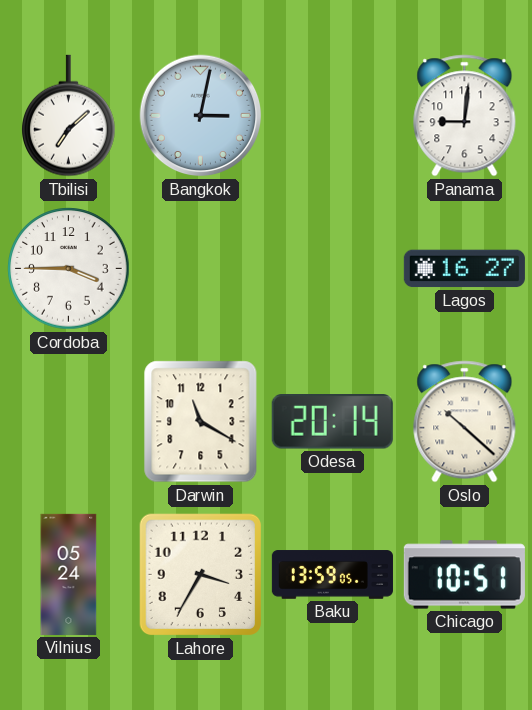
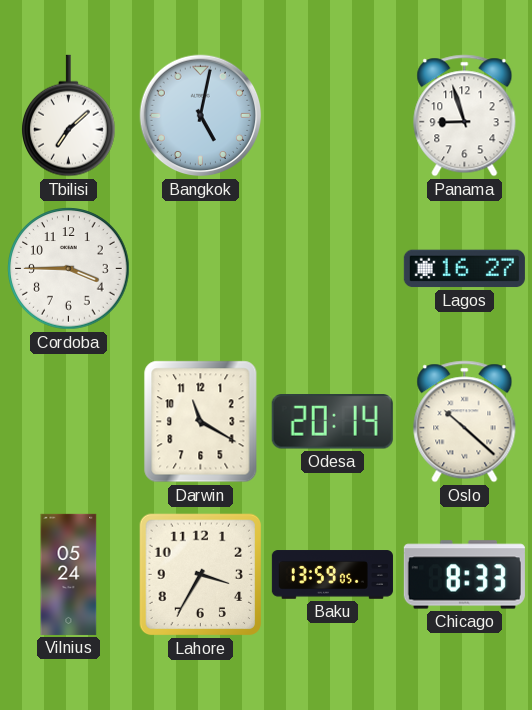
Bangkok: 3:02 -> 5:02 (201, 116)
Panama: 9:01 -> 8:57 (465, 116)
Chicago: 10:51 -> 8:33 (464, 575)
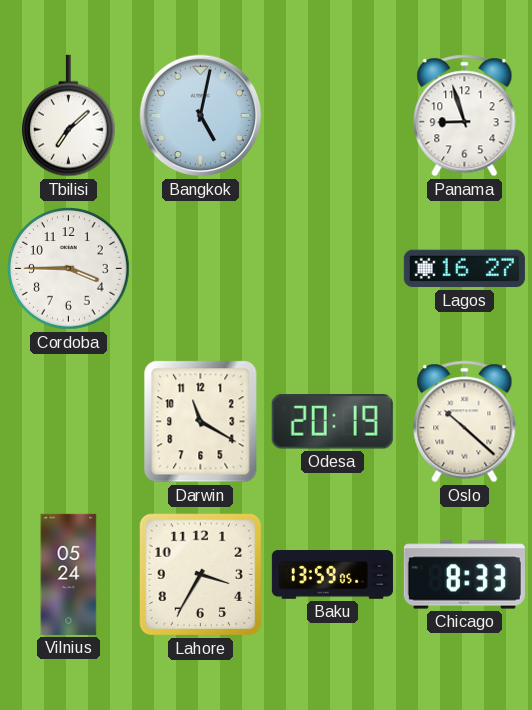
Odesa: 20:14 -> 20:19 (332, 422)
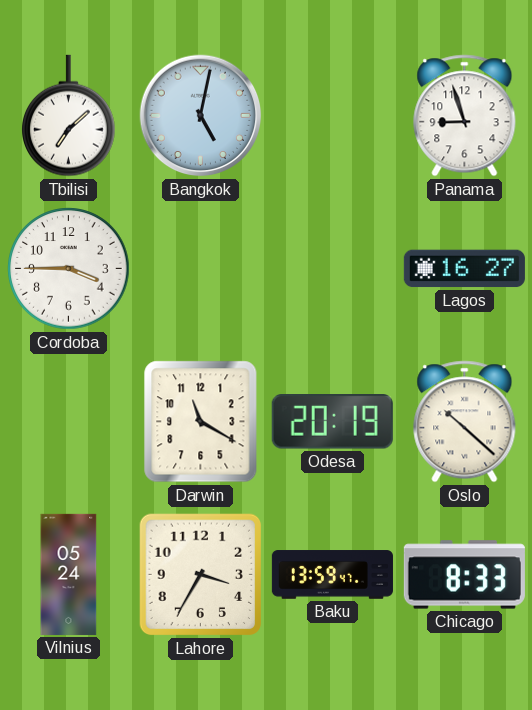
Baku: 13:59:05 -> 13:59:47 (332, 575)
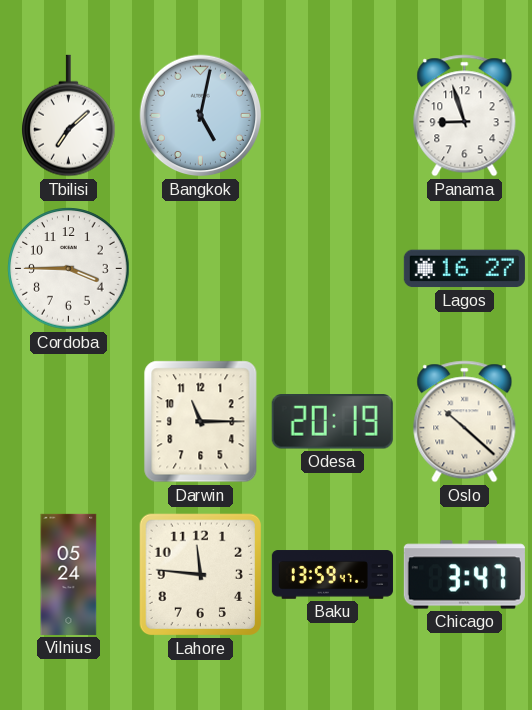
Darwin: 11:20 -> 11:15 (201, 422)
Lahore: 3:35 -> 11:46 (201, 575)
Chicago: 8:33 -> 3:47 (464, 575)
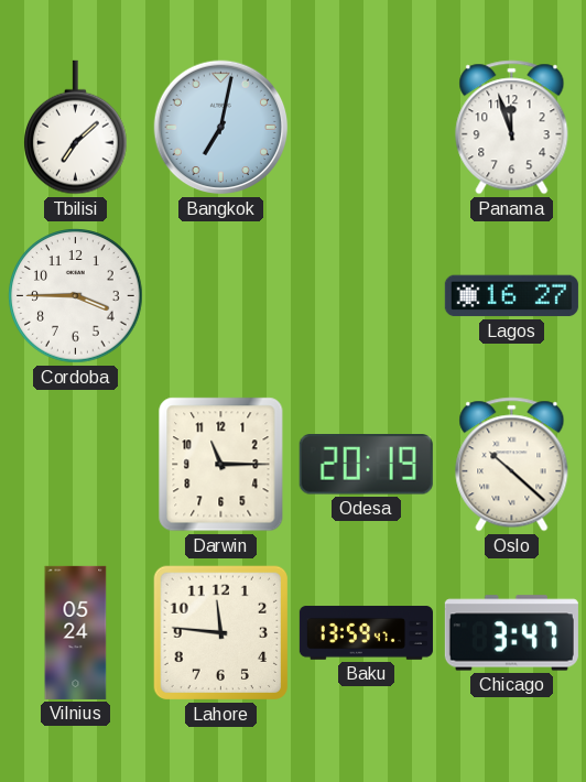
Bangkok: 5:02 -> 7:02 (221, 128)
Panama: 8:57 -> 11:57 (512, 128)
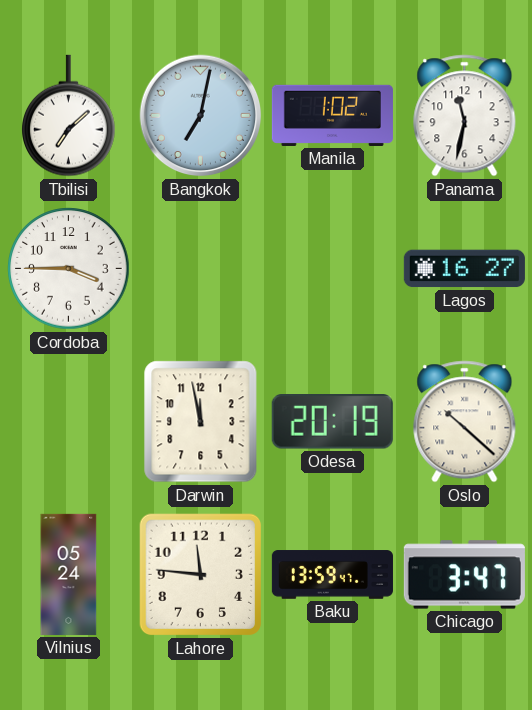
Manila: none -> 1:02 (332, 115)
Panama: 11:57 -> 11:32 (465, 116)
Darwin: 11:15 -> 11:58 (201, 422)
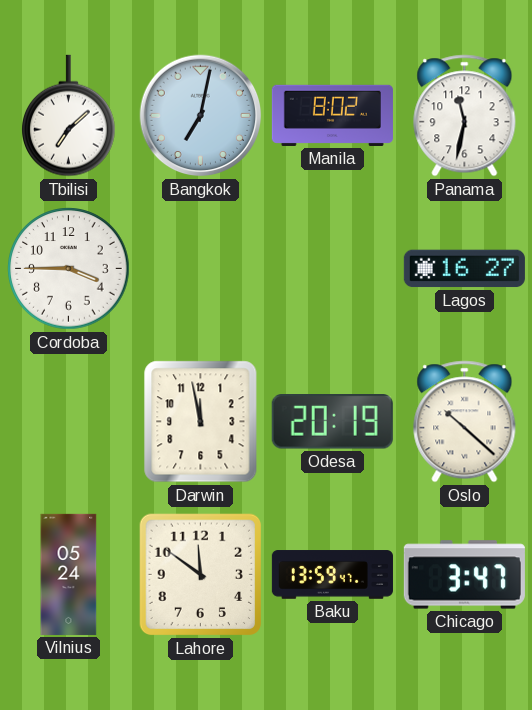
Manila: 1:02 -> 8:02 (332, 115)
Lahore: 11:46 -> 11:51 (201, 575)
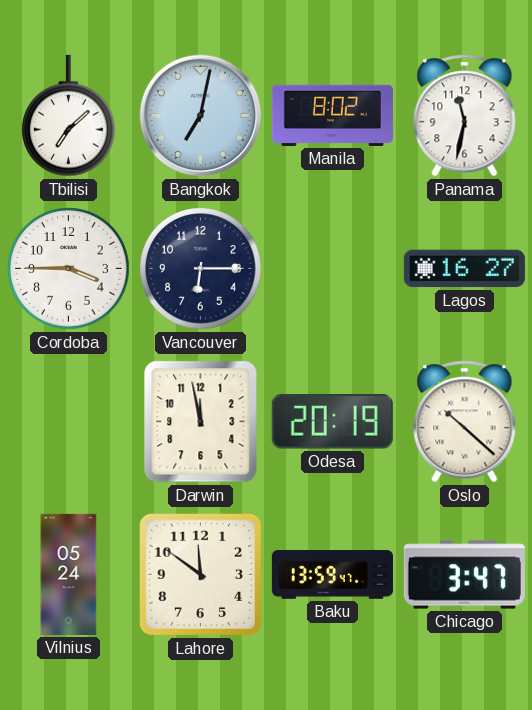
Vancouver: none -> 6:15 (201, 269)
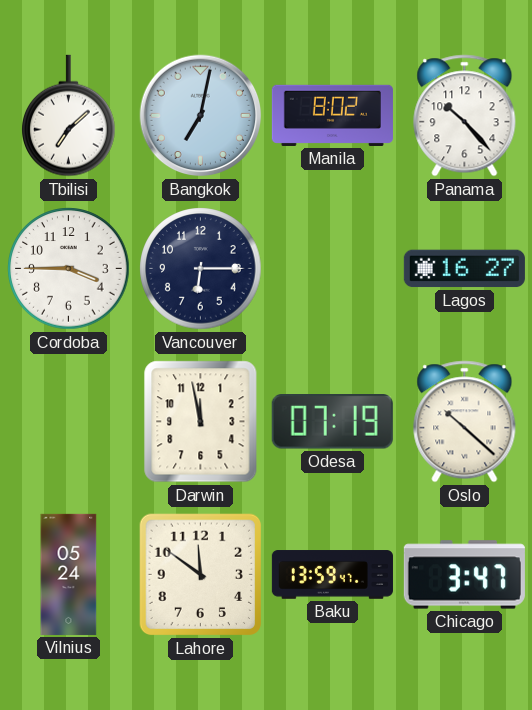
Panama: 11:32 -> 10:23 (465, 116)
Odesa: 20:19 -> 07:19 (332, 422)
